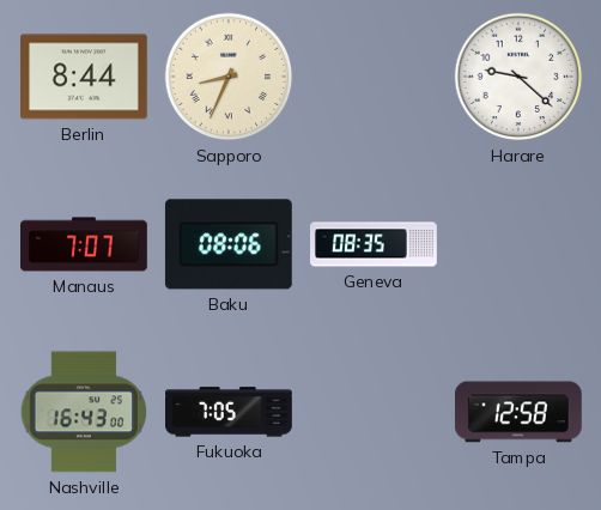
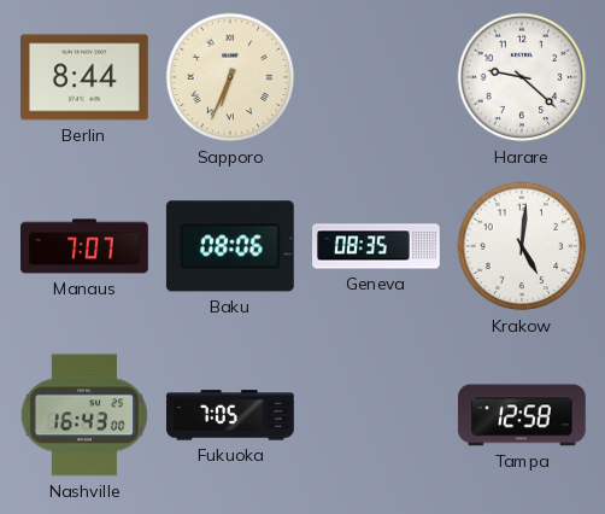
Sapporo: 8:34 -> 6:34 (230, 77)
Krakow: none -> 5:01 (522, 246)
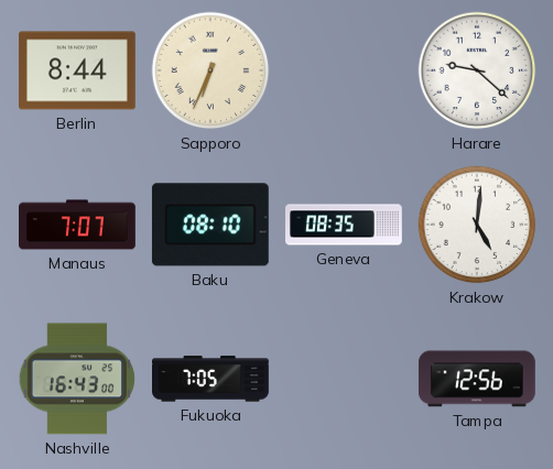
Baku: 08:06 -> 08:10 (210, 225)
Tampa: 12:58 -> 12:56 (477, 379)
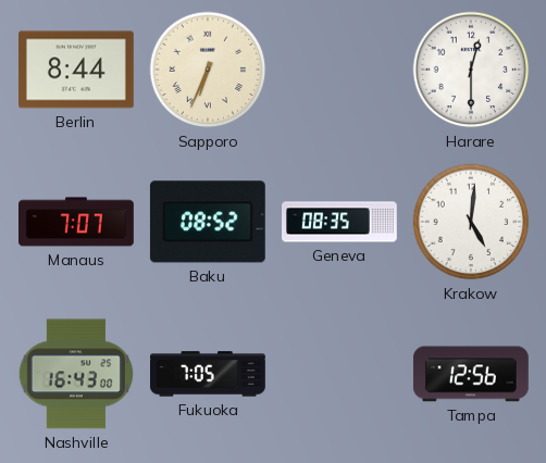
Harare: 9:22 -> 12:30 (471, 70)
Baku: 08:10 -> 08:52 (208, 222)
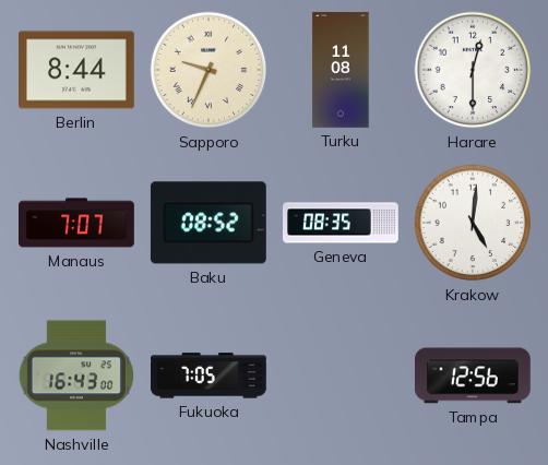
Sapporo: 6:34 -> 9:34 (209, 70)
Turku: none -> 11:08 (341, 70)
